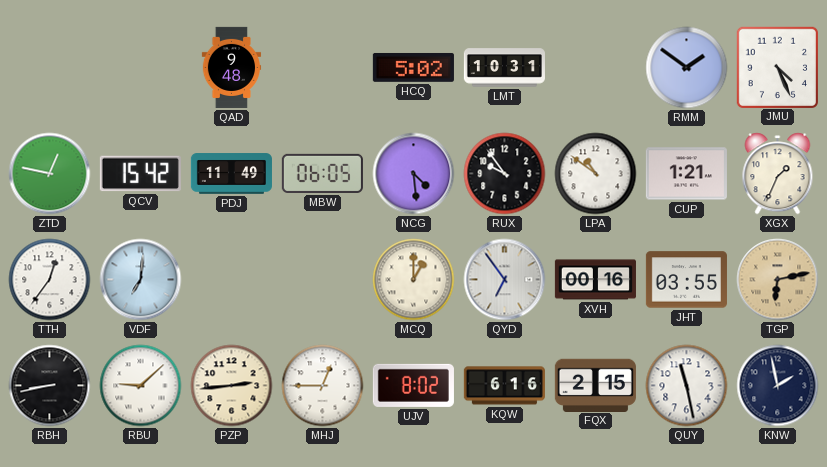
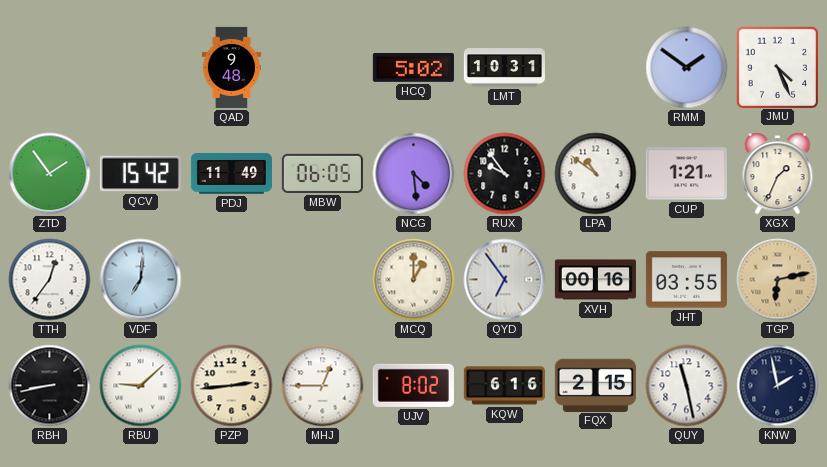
ZTD: 12:47 -> 1:54 (50, 174)
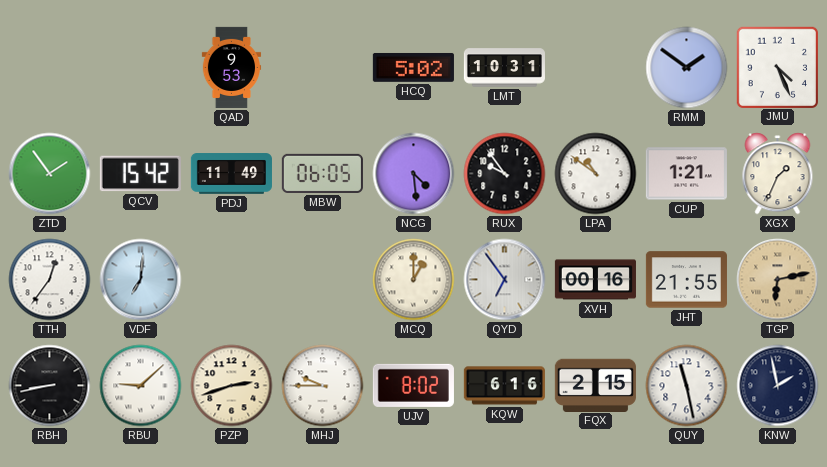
QAD: 9:48 -> 9:53 (232, 67)
JHT: 03:55 -> 21:55 (686, 280)
PZP: 2:44 -> 2:42 (232, 386)
MHJ: 12:45 -> 9:45 (323, 386)
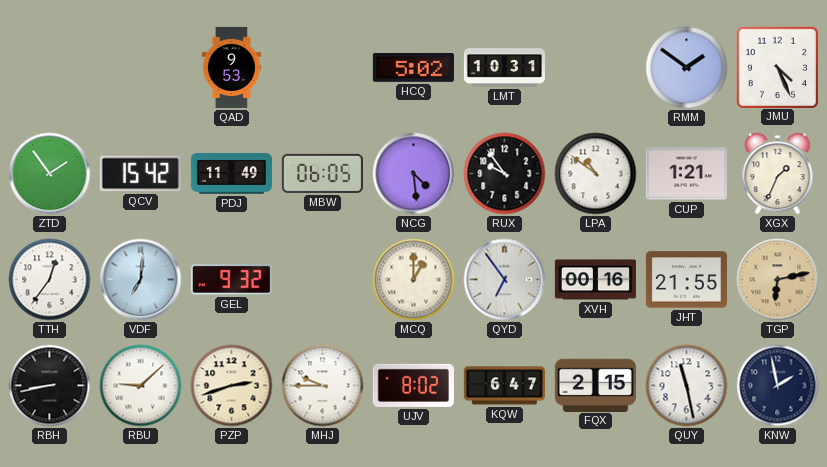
GEL: none -> 9:32 (231, 280)
KQW: 6:16 -> 6:47 (504, 386)
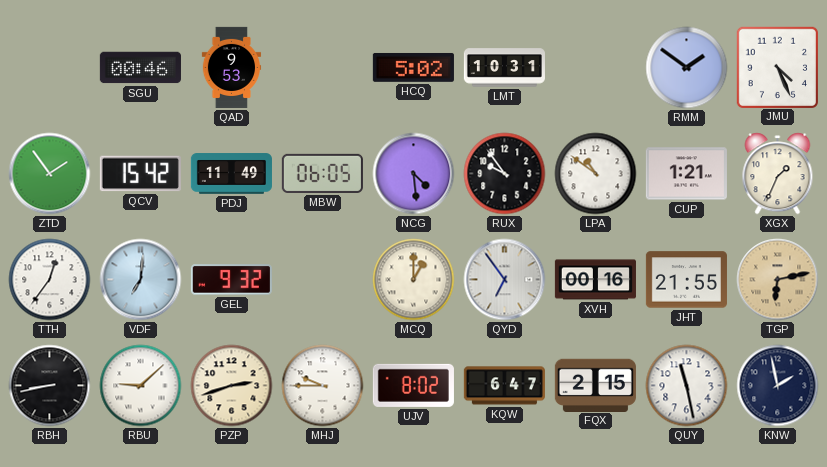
SGU: none -> 00:46 (140, 68)
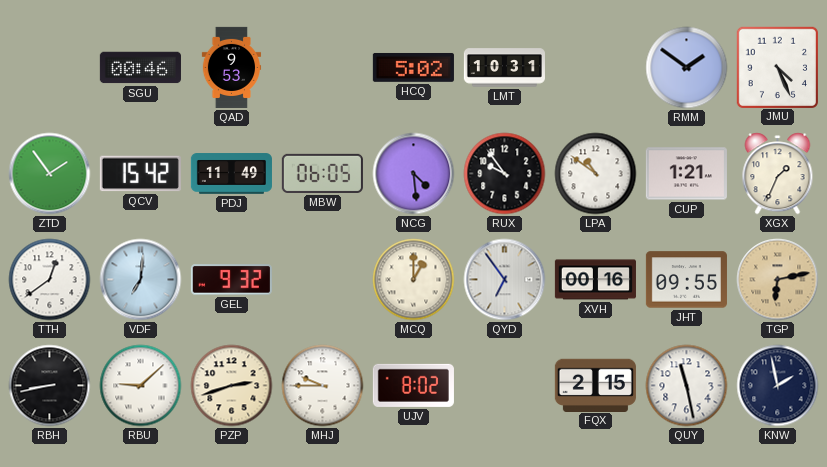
TTH: 12:36 -> 12:39 (50, 280)
JHT: 21:55 -> 09:55 (686, 280)
KQW: 6:47 -> none (504, 386)
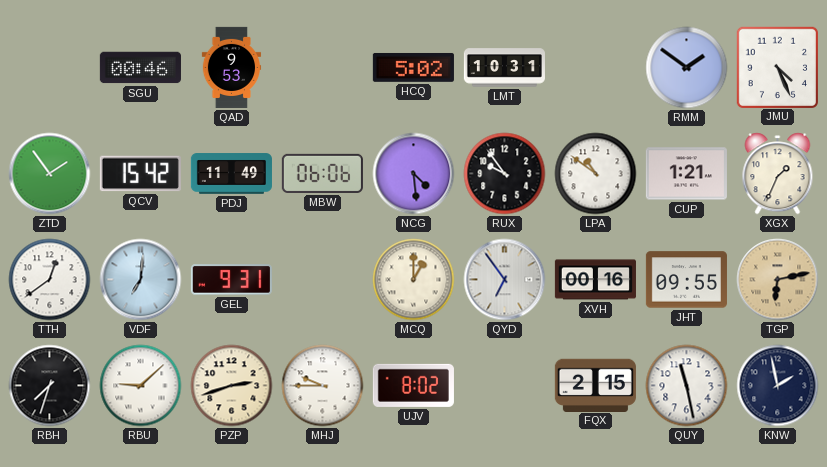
MBW: 06:05 -> 06:06 (322, 173)
GEL: 9:32 -> 9:31 (231, 280)
RBH: 8:43 -> 7:33 (50, 386)
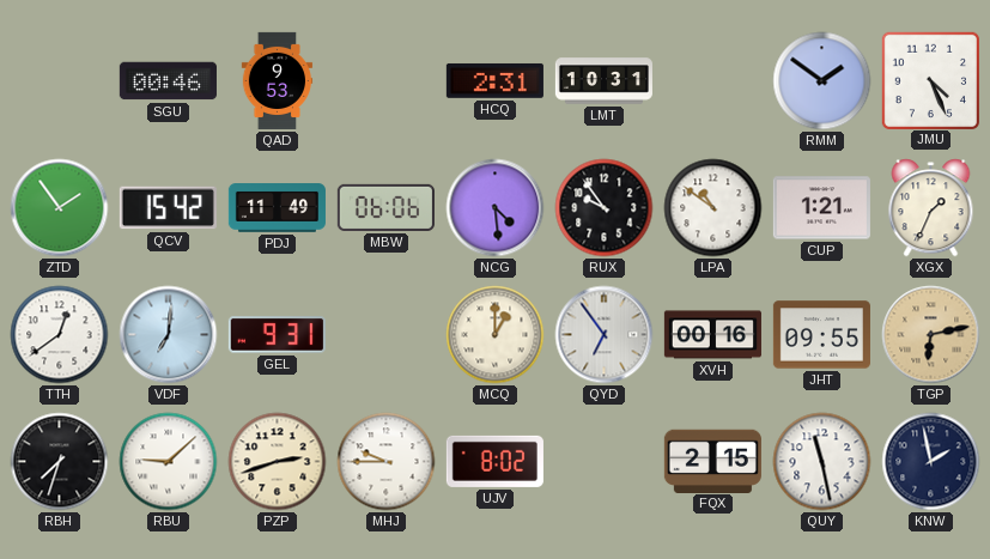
HCQ: 5:02 -> 2:31 (494, 80)
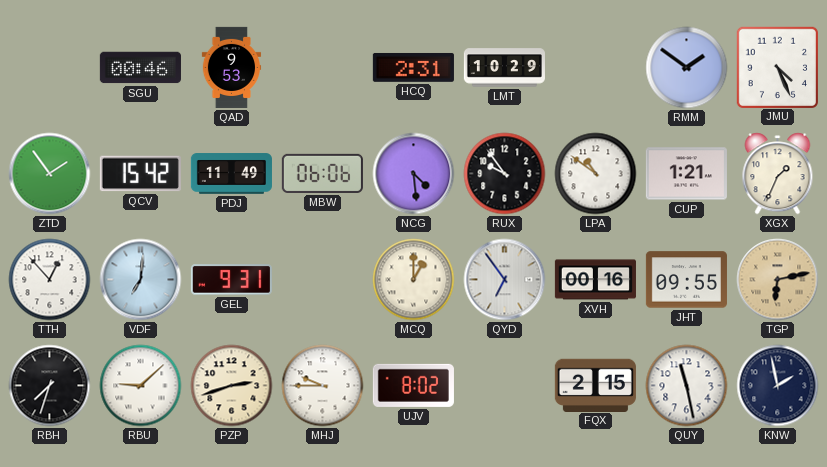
LMT: 10:31 -> 10:29 (504, 68)
TTH: 12:39 -> 12:53 (50, 280)
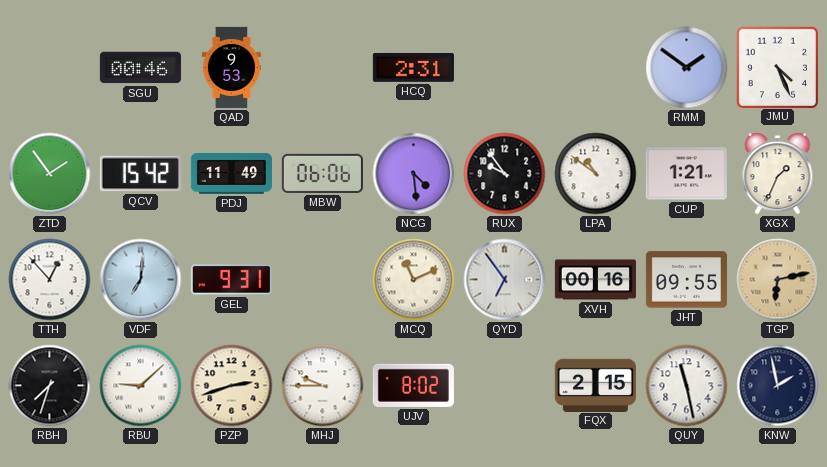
LMT: 10:29 -> none (504, 68)
MCQ: 1:00 -> 11:11 (414, 280)
